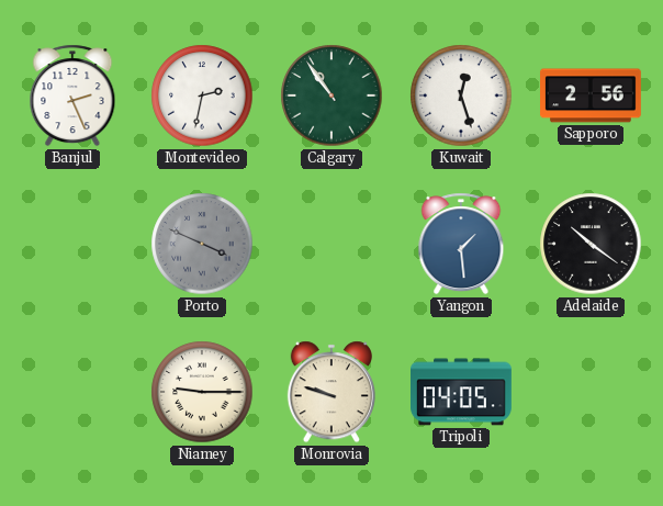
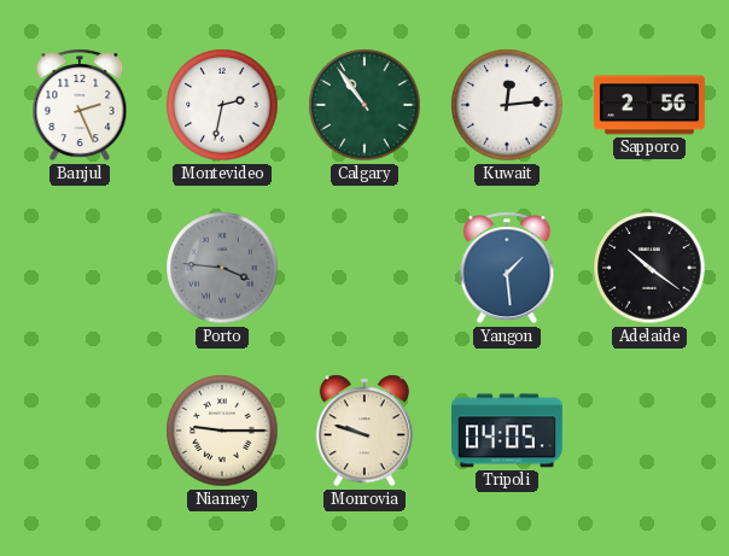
Kuwait: 12:27 -> 12:14 (507, 105)
Porto: 3:49 -> 3:46 (222, 268)
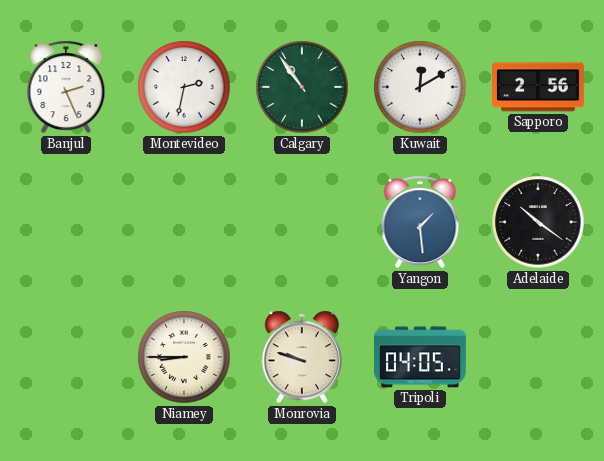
Kuwait: 12:14 -> 12:10 (420, 87)
Porto: 3:46 -> none (222, 268)
Niamey: 9:15 -> 8:45 (184, 357)
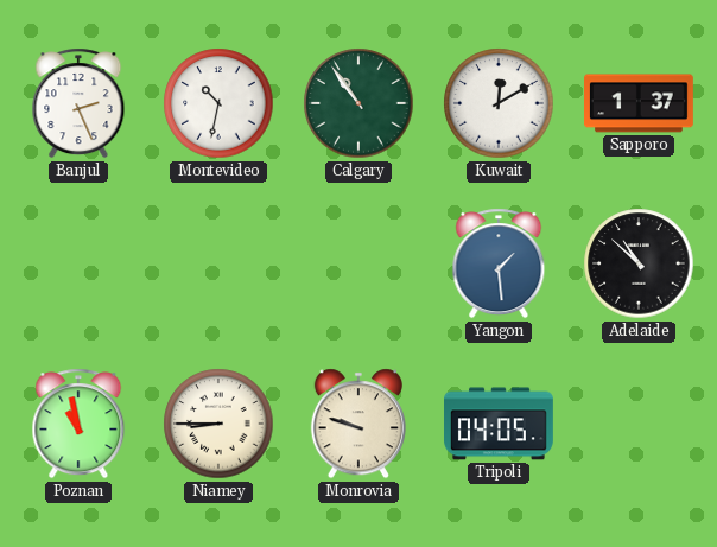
Montevideo: 2:32 -> 10:32 (218, 103)
Sapporo: 2:56 -> 1:37 (640, 103)
Adelaide: 10:21 -> 10:52 (639, 263)
Poznan: none -> 10:58 (78, 424)
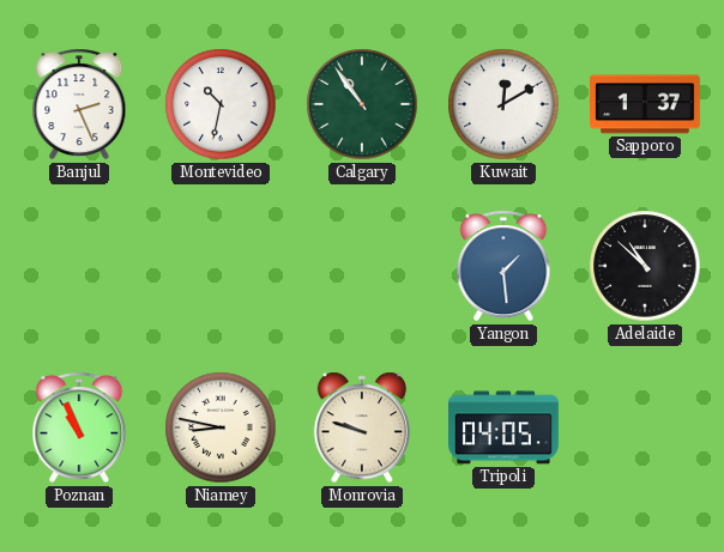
Poznan: 10:58 -> 10:56 (79, 427)
Niamey: 8:45 -> 8:47 (221, 427)
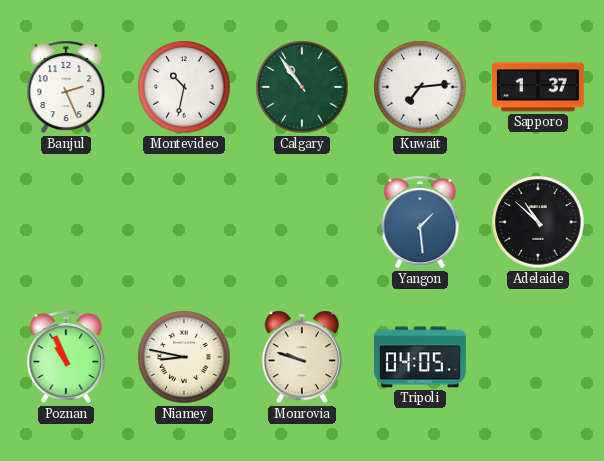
Kuwait: 12:10 -> 7:14 (420, 87)
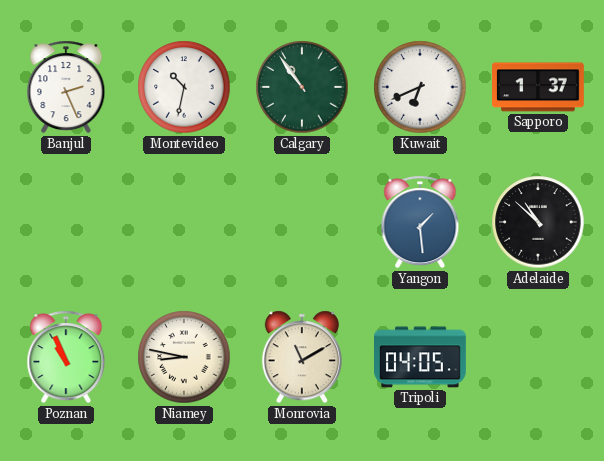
Kuwait: 7:14 -> 6:41 (420, 87)
Monrovia: 9:48 -> 11:10 (302, 357)
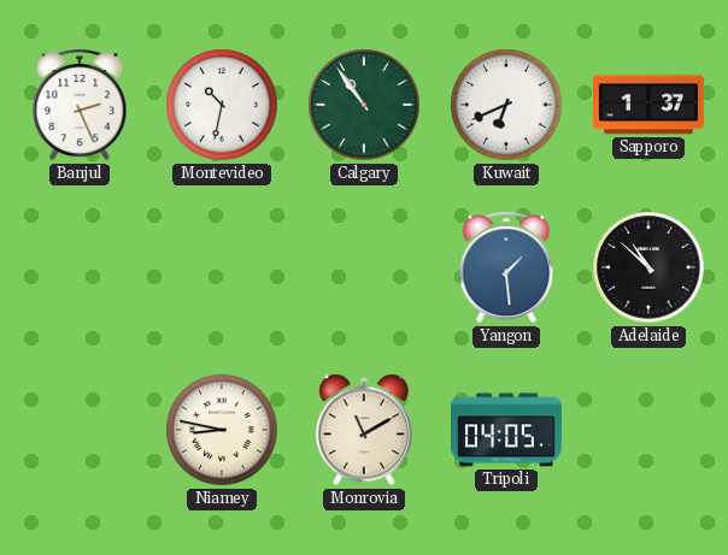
Poznan: 10:56 -> none (66, 357)
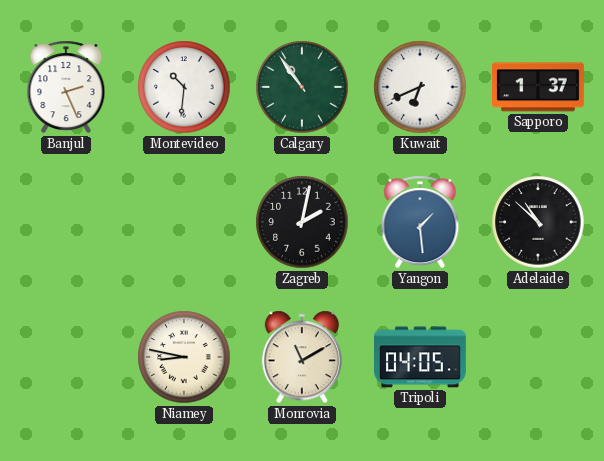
Montevideo: 10:32 -> 10:31 (184, 87)
Zagreb: none -> 2:02 (302, 222)
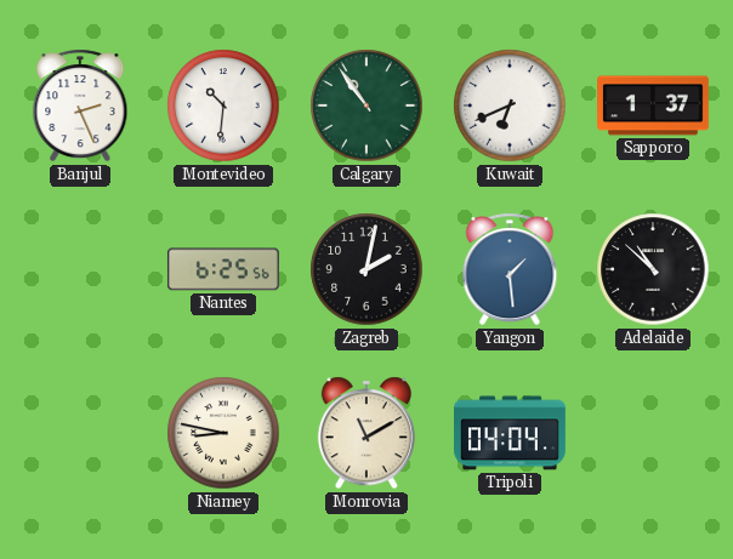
Nantes: none -> 6:25 (223, 269)
Tripoli: 04:05 -> 04:04 (511, 433)
